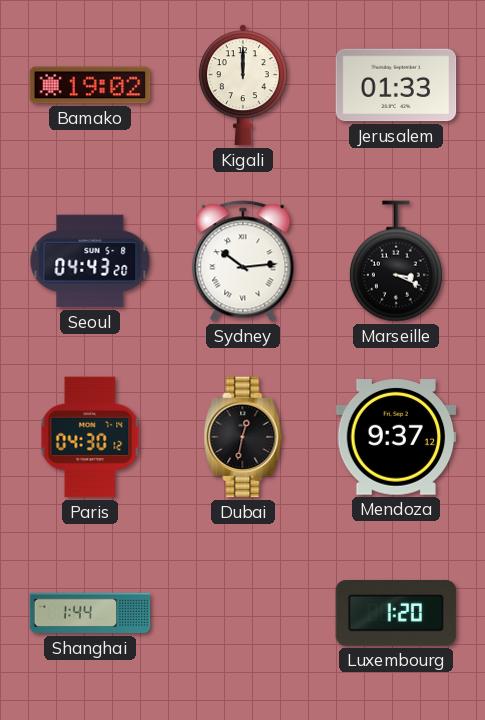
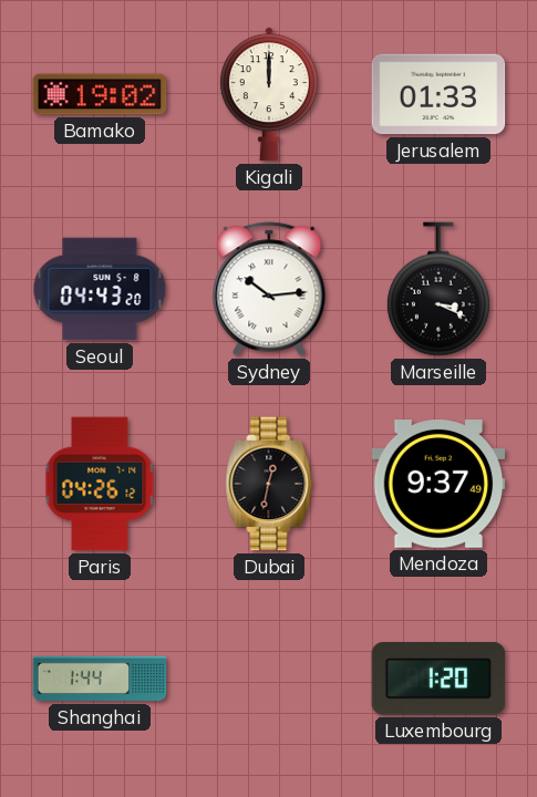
Paris: 04:30 -> 04:26 (100, 484)
Mendoza: 9:37:12 -> 9:37:49 (438, 485)
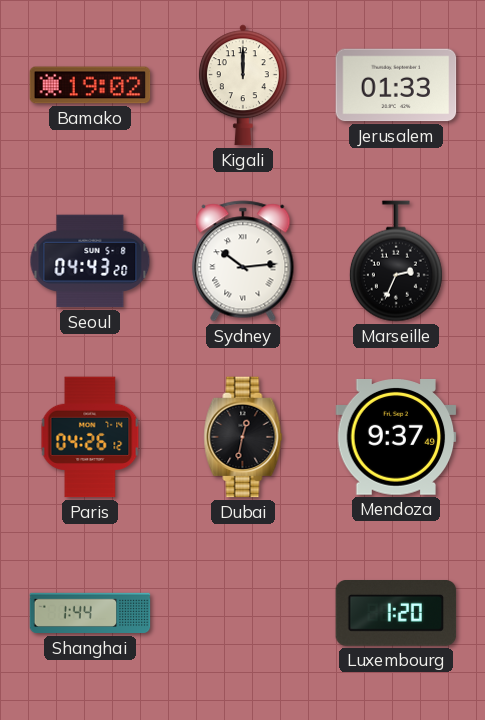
Marseille: 3:19 -> 2:34 (396, 261)
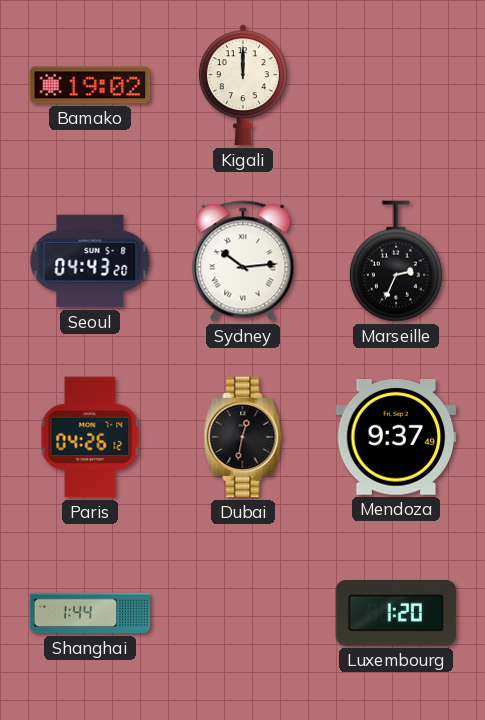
Jerusalem: 01:33 -> none (396, 85)
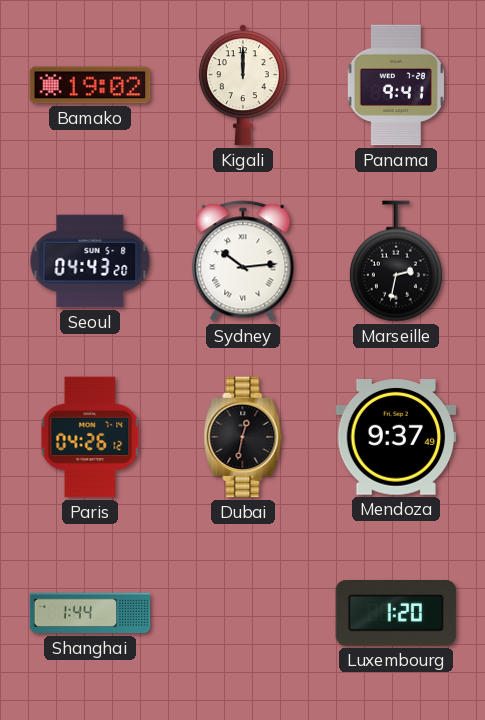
Panama: none -> 9:41 (396, 85)
Marseille: 2:34 -> 2:32 (396, 261)
